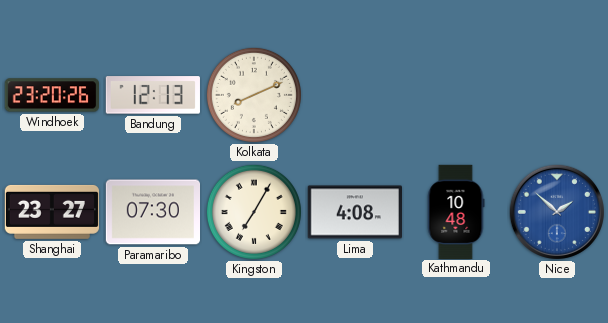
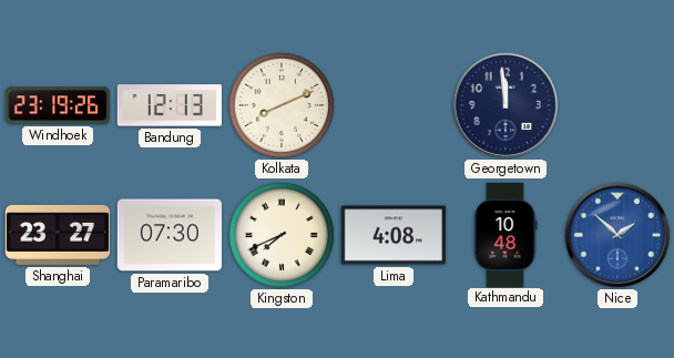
Windhoek: 23:20 -> 23:19 (57, 105)
Georgetown: none -> 11:59 (505, 105)
Kingston: 7:05 -> 7:41 (282, 235)
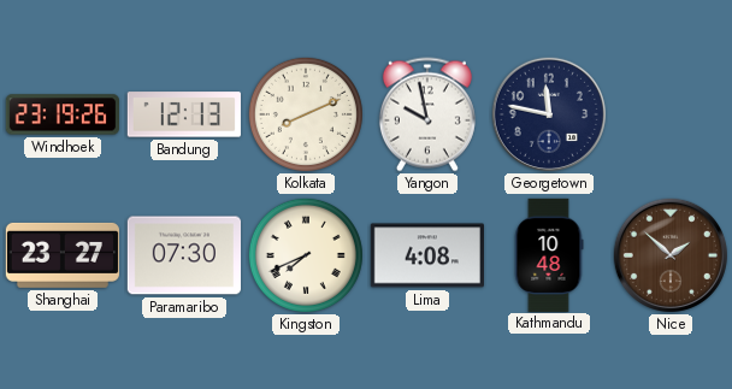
Yangon: none -> 9:58 (427, 114)
Georgetown: 11:59 -> 11:47 (549, 114)
Nice dial: blue -> brown (671, 255)
